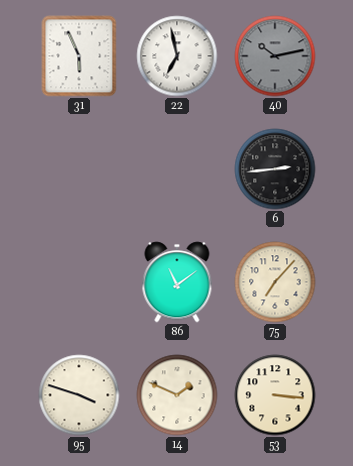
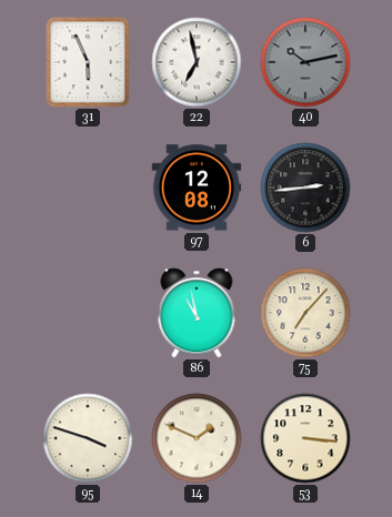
97: none -> 12:08 (197, 187)
86: 11:09 -> 10:58 (197, 313)
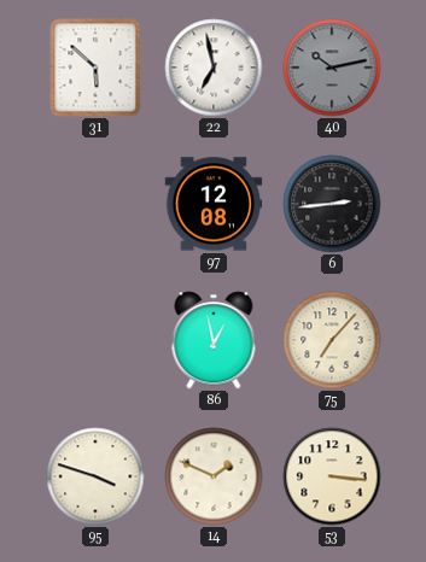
31: 5:56 -> 5:52 (95, 68)
86: 10:58 -> 12:58 (214, 340)
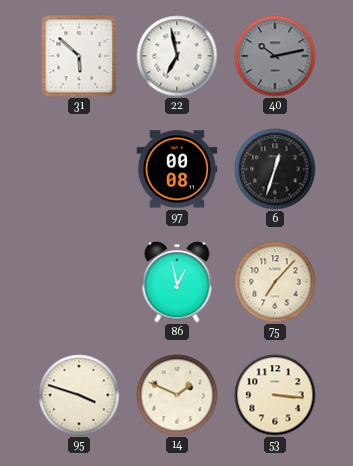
97: 12:08 -> 00:08 (177, 169)
6: 2:44 -> 12:33 (275, 169)
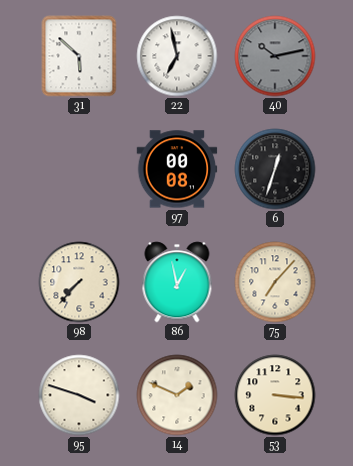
98: none -> 7:37 (79, 282)
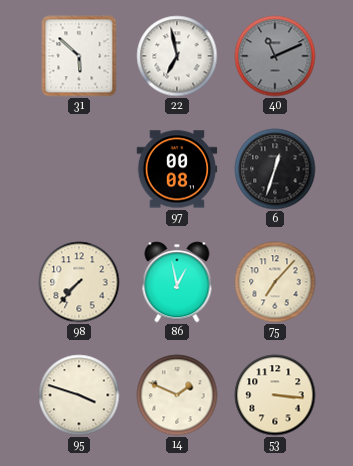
40: 10:13 -> 11:11 (275, 56)
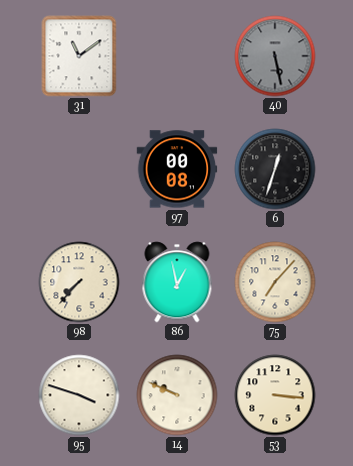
31: 5:52 -> 11:09 (79, 56)
22: 6:58 -> none (177, 56)
40: 11:11 -> 5:28 (275, 56)
14: 1:49 -> 9:49 (177, 395)
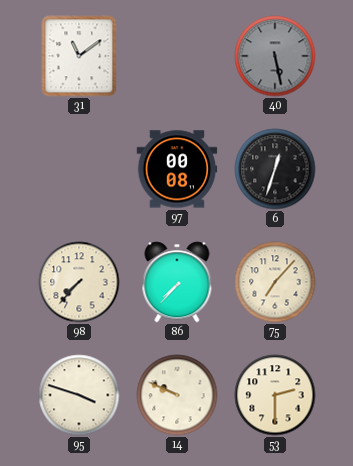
86: 12:58 -> 7:37 (177, 282)
53: 3:16 -> 2:30 (275, 395)
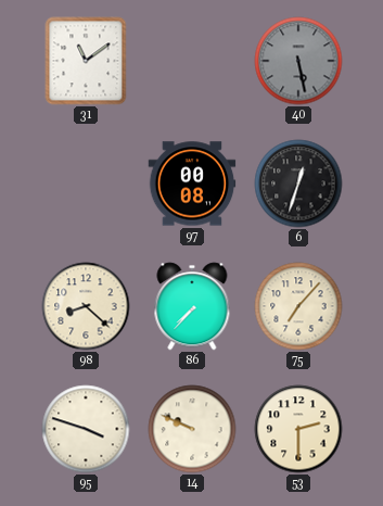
98: 7:37 -> 8:22 (86, 306)
